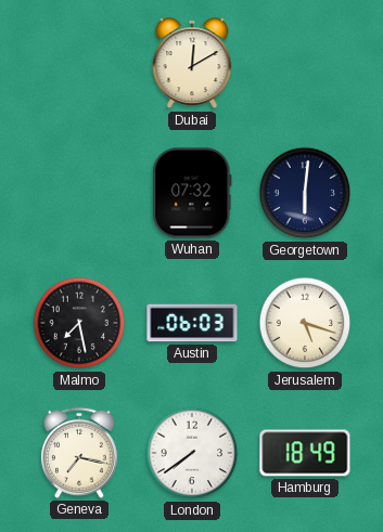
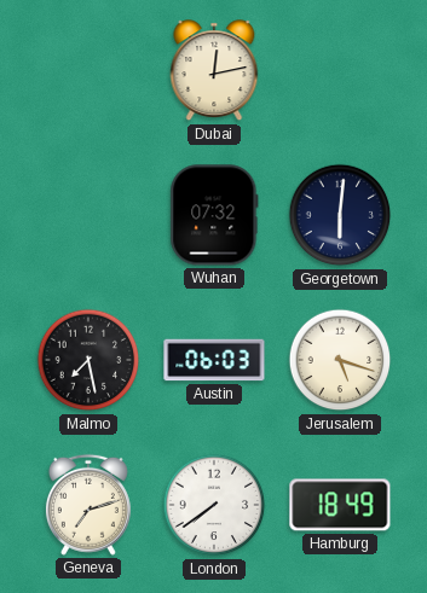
Dubai: 12:10 -> 12:13 (214, 71)
Geneva: 7:17 -> 7:12 (88, 505)
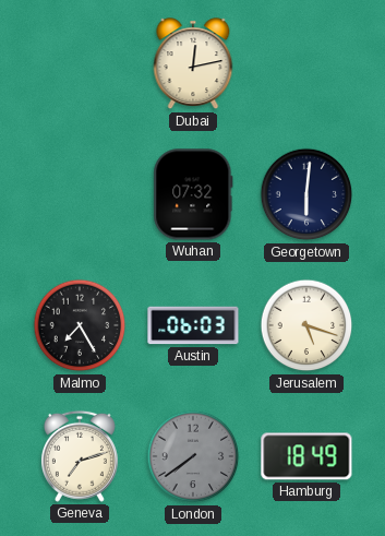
Malmo: 7:28 -> 7:25 (80, 325)
London dial: white -> grey (193, 456)
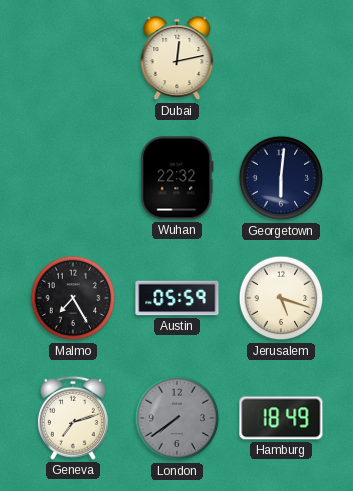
Wuhan: 07:32 -> 22:32 (177, 178)
Austin: 06:03 -> 05:59 (177, 298)
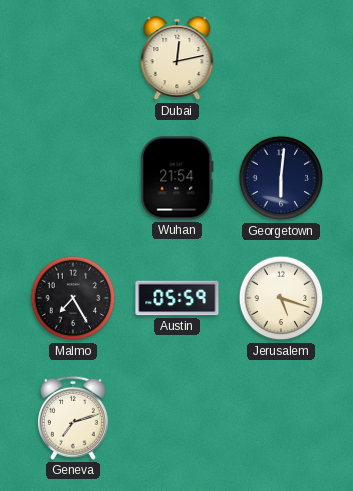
Wuhan: 22:32 -> 21:54 (177, 178)
London: 7:39 -> none (177, 418)
Hamburg: 18:49 -> none (281, 418)
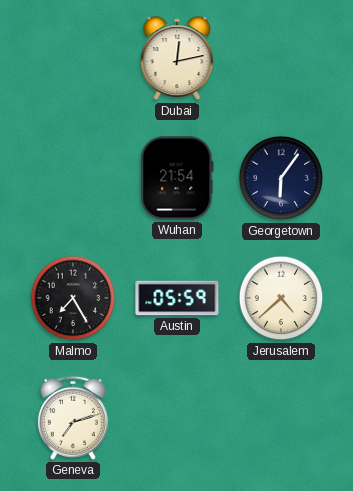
Georgetown: 6:01 -> 6:06 (281, 178)
Jerusalem: 5:18 -> 4:38 (281, 298)
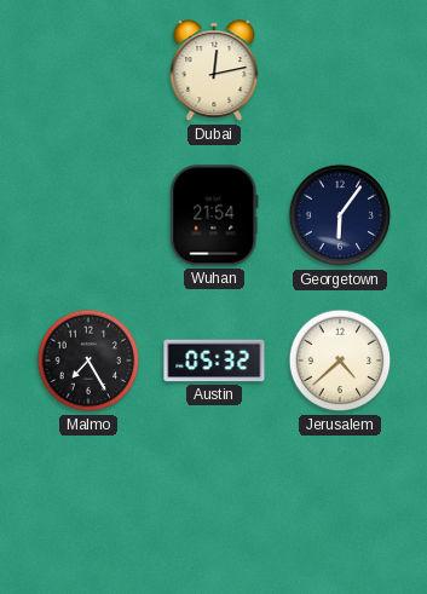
Austin: 05:59 -> 05:32 (214, 361)
Geneva: 7:12 -> none (73, 418)
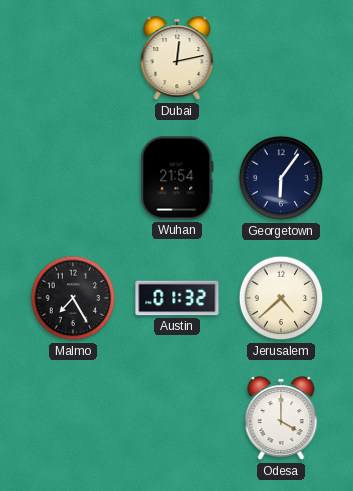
Austin: 05:32 -> 01:32 (177, 298)
Odesa: none -> 4:00 (281, 419)
